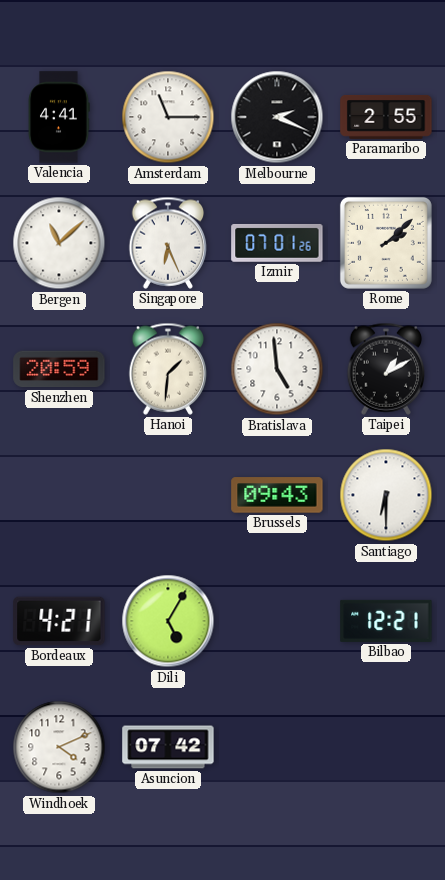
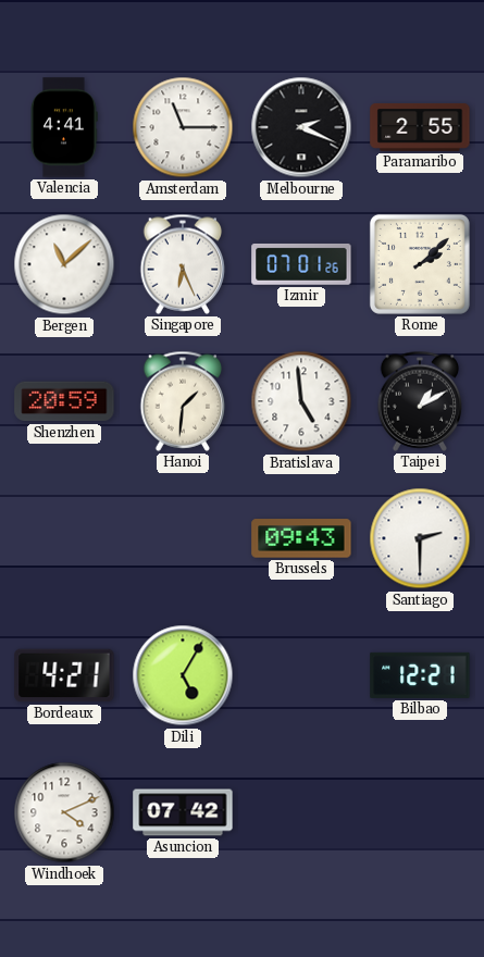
Santiago: 6:30 -> 2:30 (420, 538)
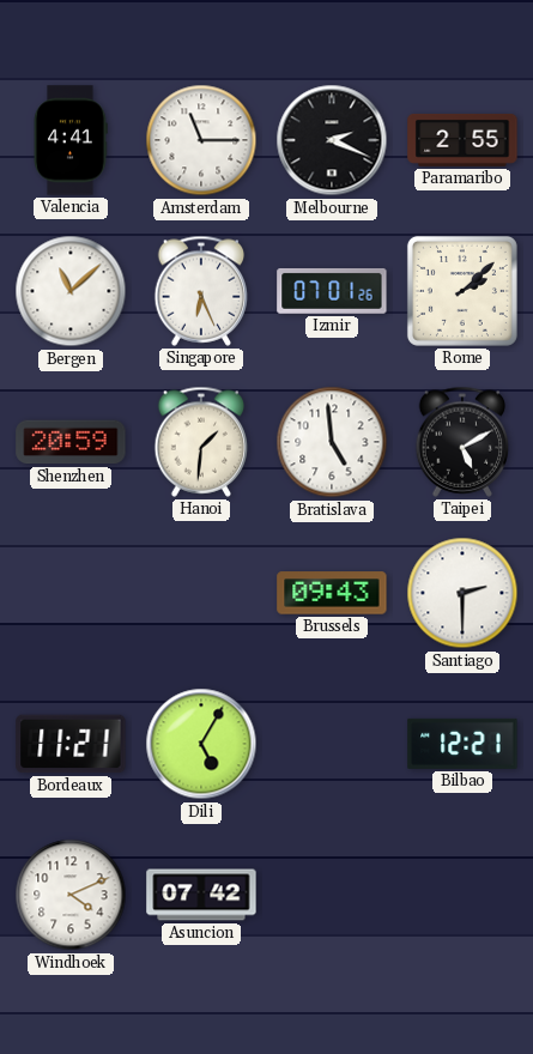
Taipei: 1:10 -> 5:10 (462, 442)
Bordeaux: 4:21 -> 11:21 (71, 744)
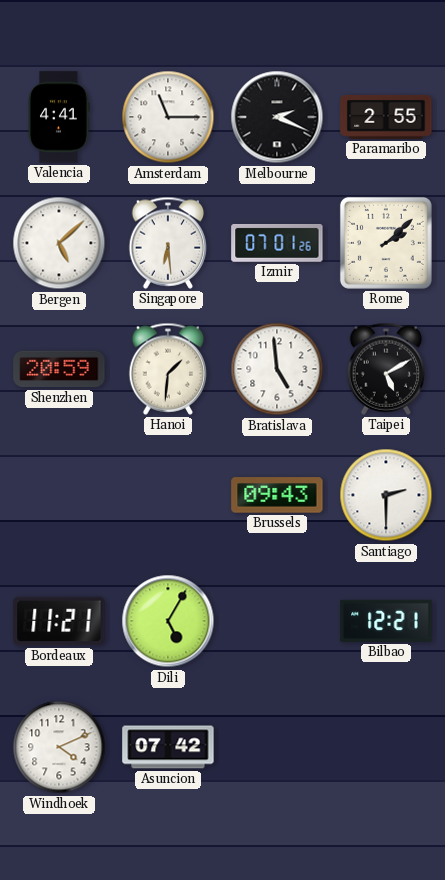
Bergen: 11:08 -> 5:08 (59, 243)
Singapore: 6:26 -> 6:29 (168, 243)
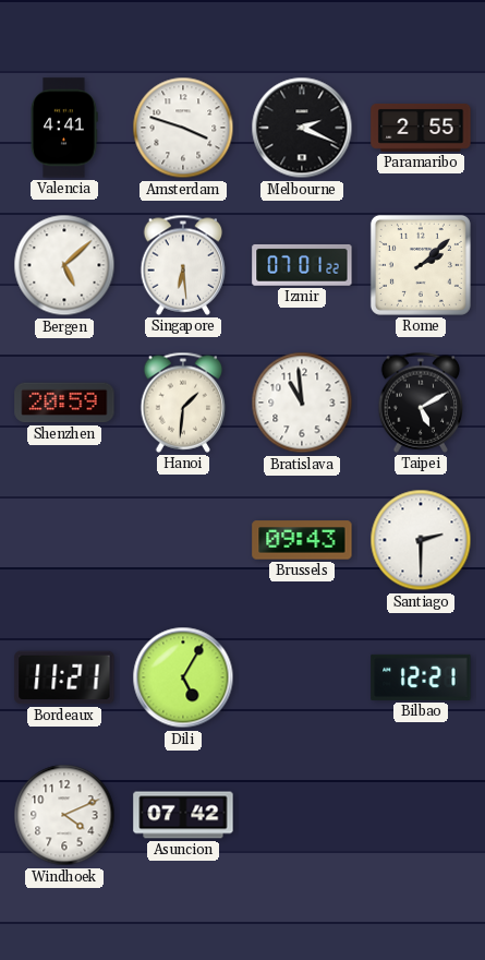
Amsterdam: 11:15 -> 3:48 (183, 128)
Izmir: 07:01:26 -> 07:01:22 (302, 265)
Bratislava: 4:59 -> 10:59 (302, 403)
